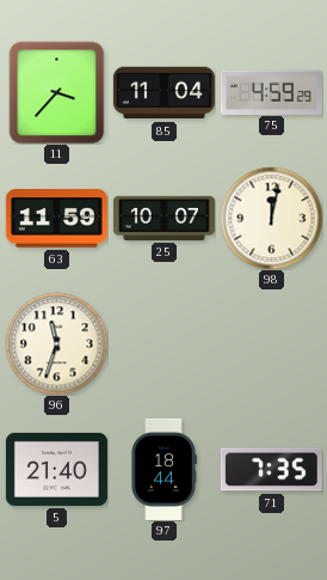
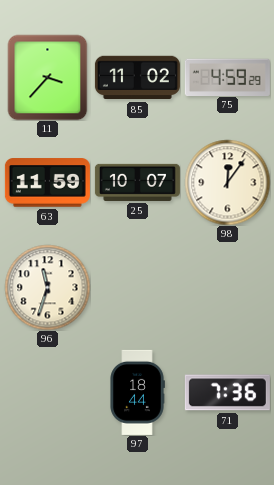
85: 11:04 -> 11:02 (137, 78)
98: 12:02 -> 12:06 (227, 182)
5: 21:40 -> none (56, 469)
71: 7:35 -> 7:36 (227, 393)
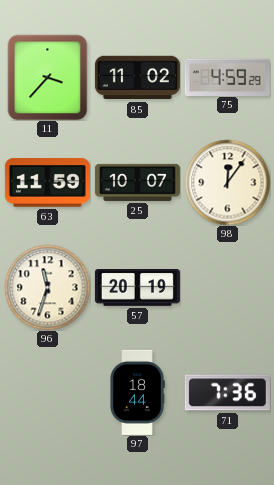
57: none -> 20:19 (137, 288)
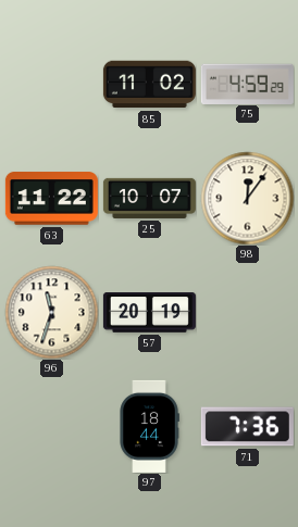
11: 3:37 -> none (48, 77)
63: 11:59 -> 11:22 (51, 199)
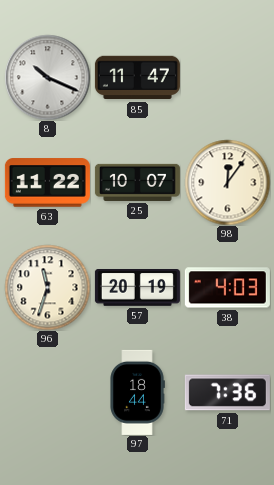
8: none -> 10:19 (47, 77)
85: 11:02 -> 11:47 (137, 78)
75: 4:59 -> none (247, 84)
38: none -> 4:03 (227, 288)
